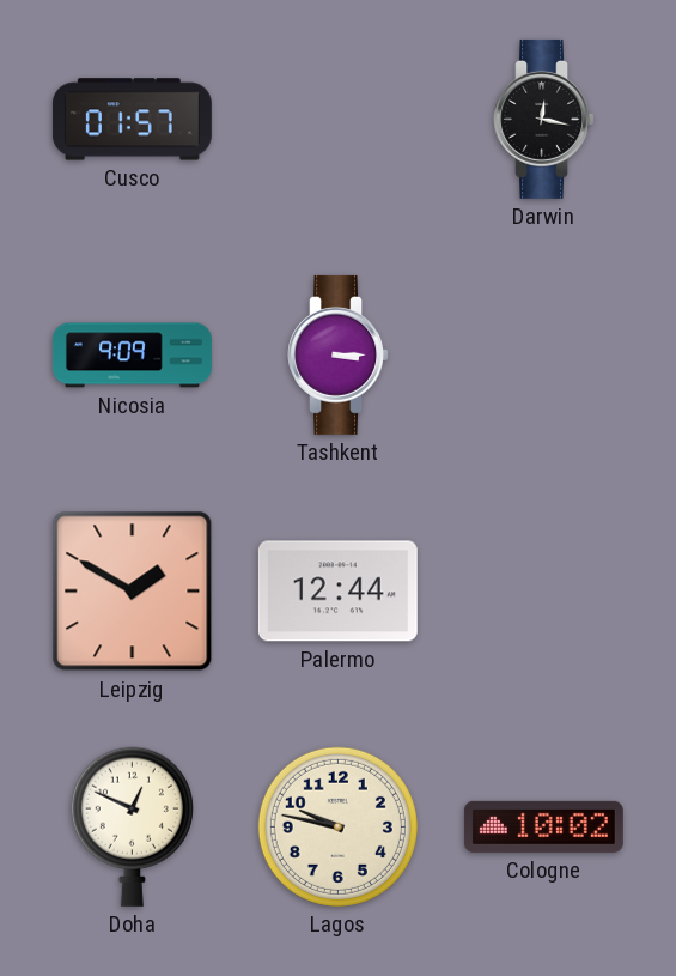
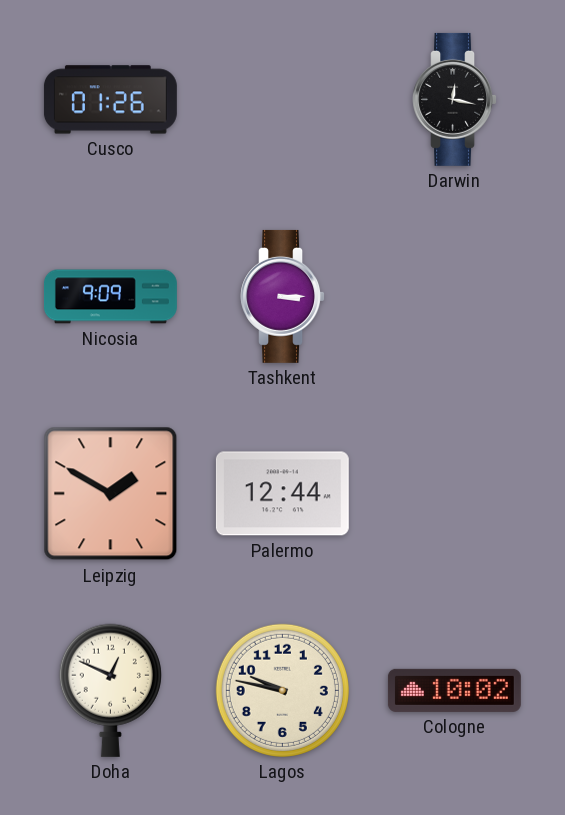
Cusco: 01:57 -> 01:26 (110, 100)
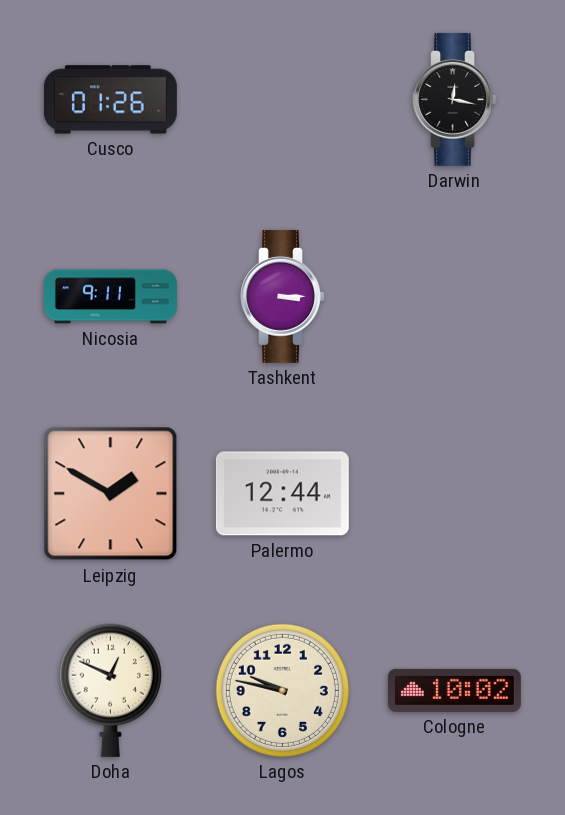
Nicosia: 9:09 -> 9:11 (110, 297)
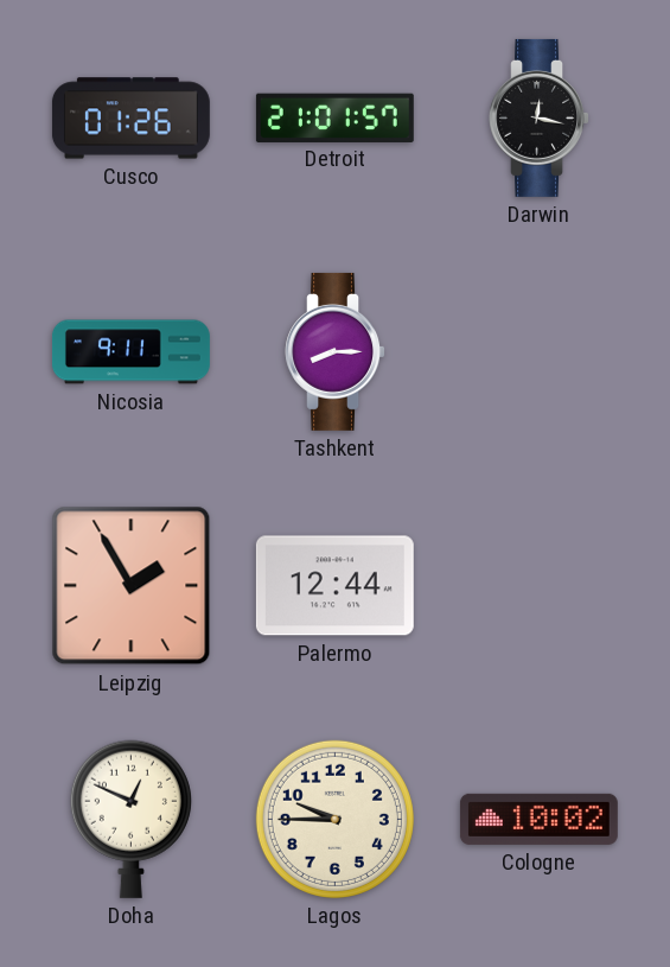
Detroit: none -> 21:01 (334, 117)
Tashkent: 3:15 -> 8:15 (334, 351)
Leipzig: 1:50 -> 1:55 (132, 586)
Lagos: 9:47 -> 9:45 (334, 819)
